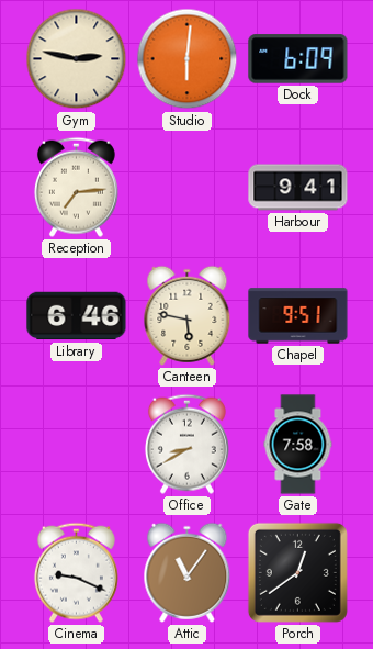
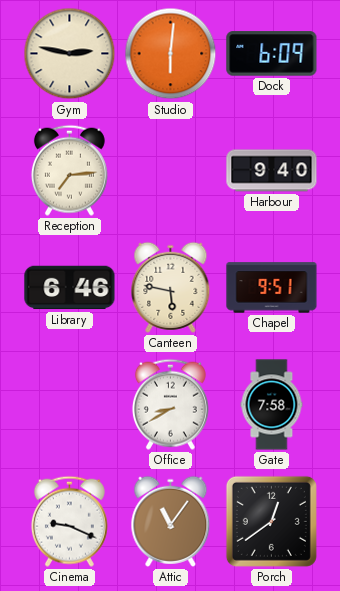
Harbour: 9:41 -> 9:40 (272, 171)
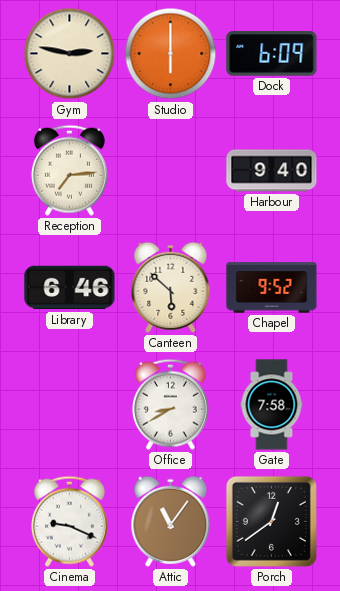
Studio: 6:01 -> 6:00 (171, 54)
Canteen: 5:47 -> 5:52 (171, 287)
Chapel: 9:51 -> 9:52 (272, 288)
